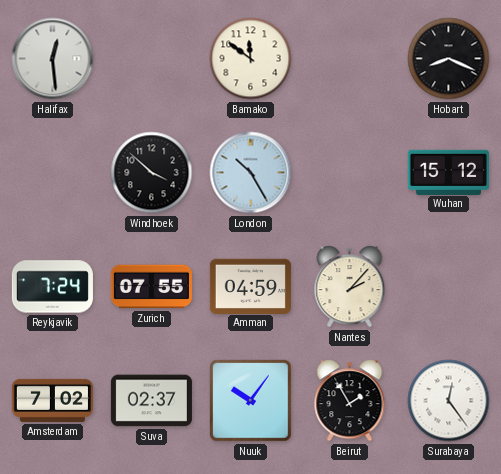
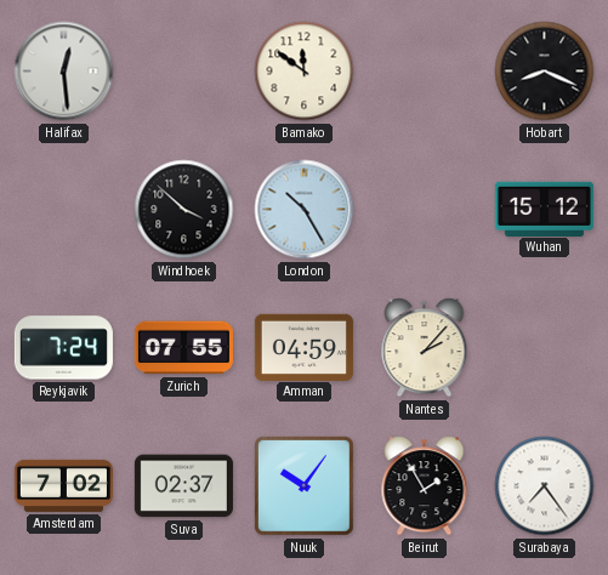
Surabaya: 12:24 -> 7:24 (545, 486)
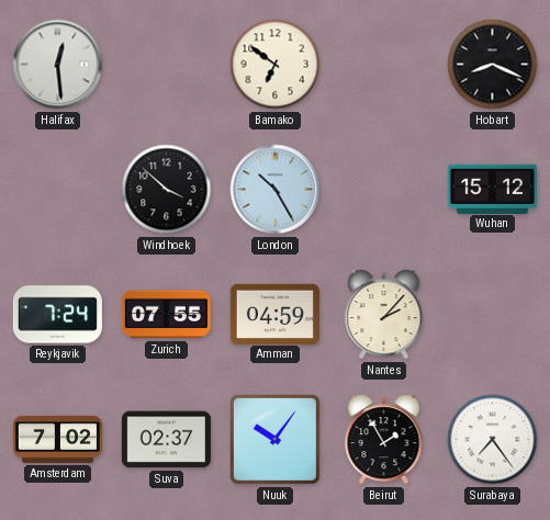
Bamako: 11:51 -> 6:51 (276, 65)
